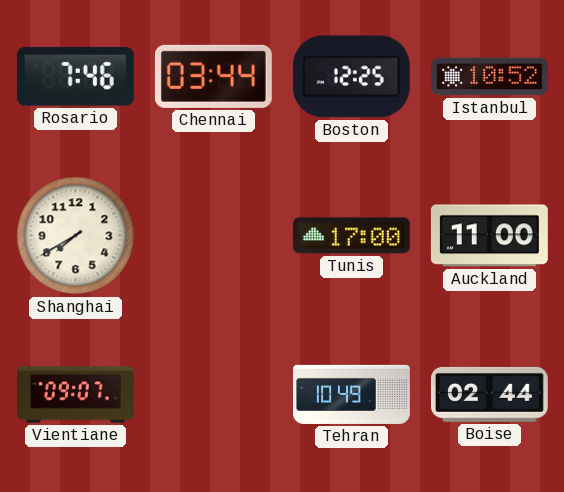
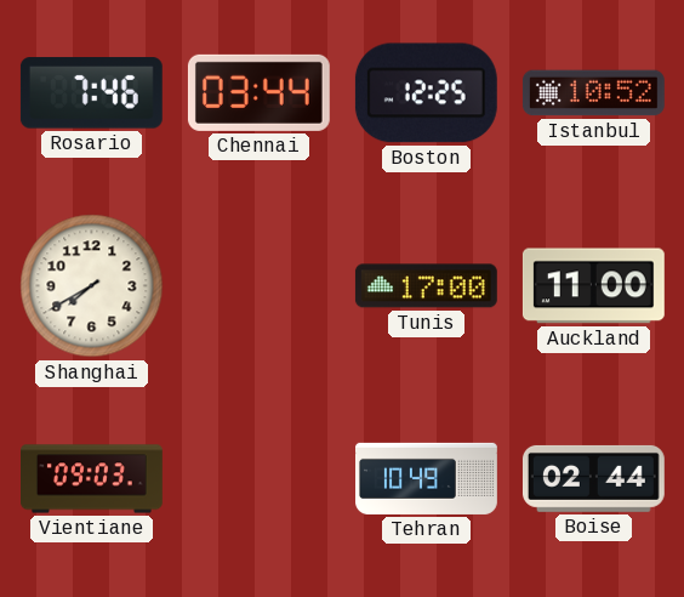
Vientiane: 09:07 -> 09:03 (92, 479)
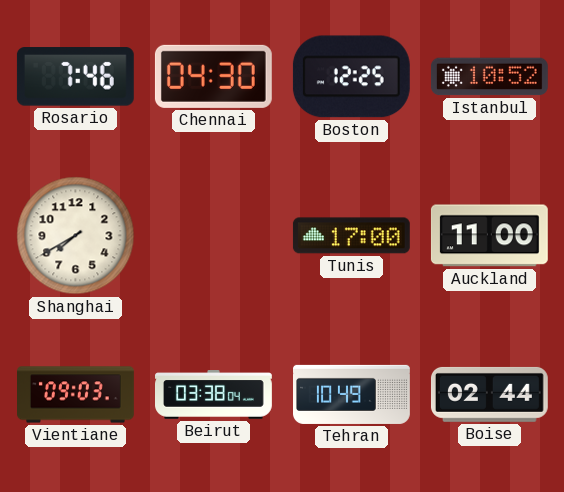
Chennai: 03:44 -> 04:30 (213, 76)
Beirut: none -> 03:38 (214, 395)
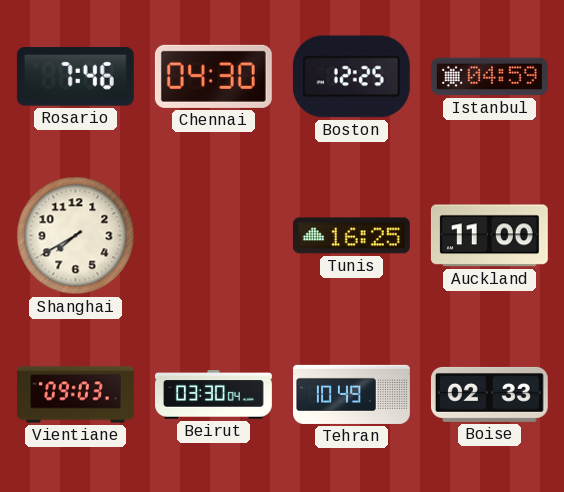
Istanbul: 10:52 -> 04:59 (489, 77)
Tunis: 17:00 -> 16:25 (351, 236)
Beirut: 03:38 -> 03:30 (214, 395)
Boise: 02:44 -> 02:33 (489, 394)
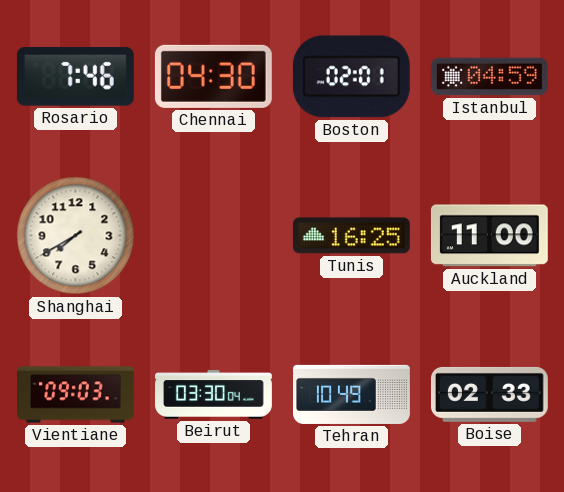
Boston: 12:25 -> 02:01 (351, 77)
